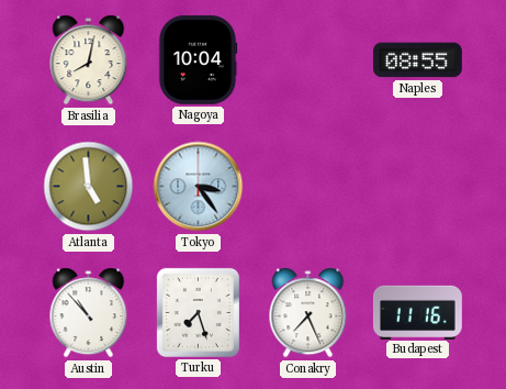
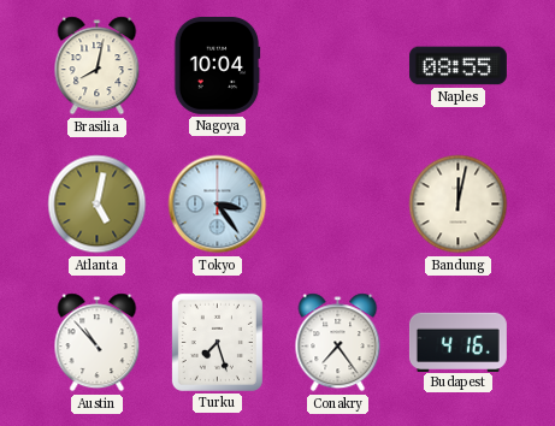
Atlanta: 4:59 -> 5:02 (98, 205)
Bandung: none -> 12:02 (459, 205)
Conakry: 7:26 -> 7:24 (338, 343)
Budapest: 11:16 -> 4:16 (457, 342)
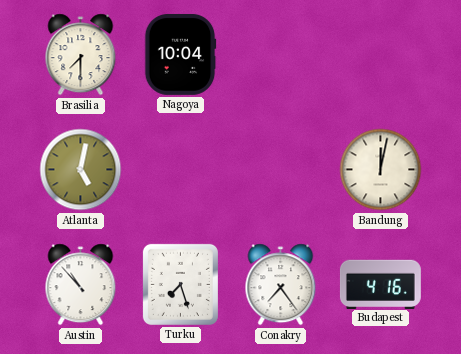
Brasilia: 8:02 -> 7:30 (81, 55)
Naples: 08:55 -> none (457, 66)
Tokyo: 3:24 -> none (218, 205)
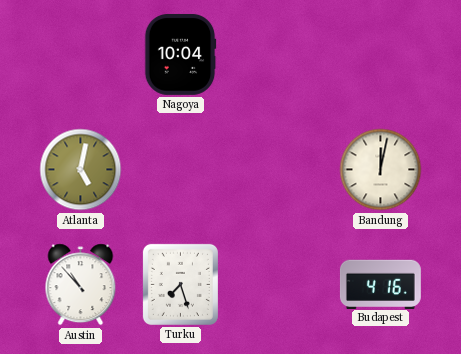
Brasilia: 7:30 -> none (81, 55)
Conakry: 7:24 -> none (281, 285)
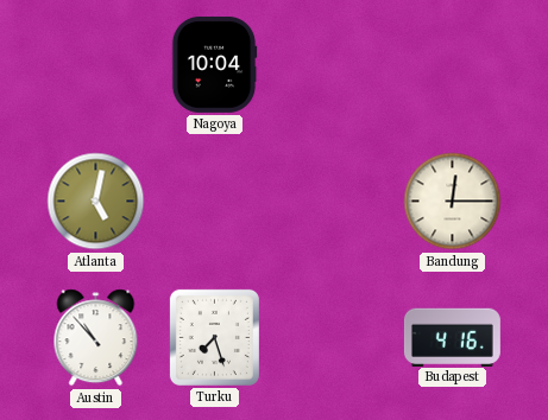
Bandung: 12:02 -> 12:15 (453, 202)
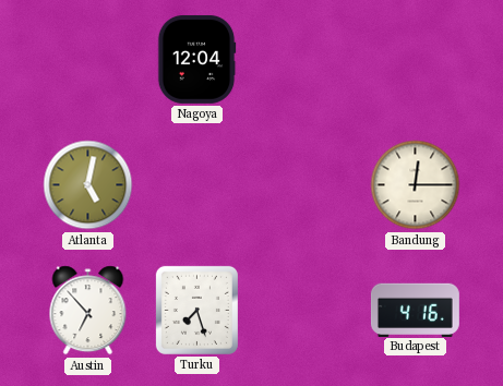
Nagoya: 10:04 -> 12:04 (196, 59)
Austin: 10:53 -> 6:53 (88, 311)
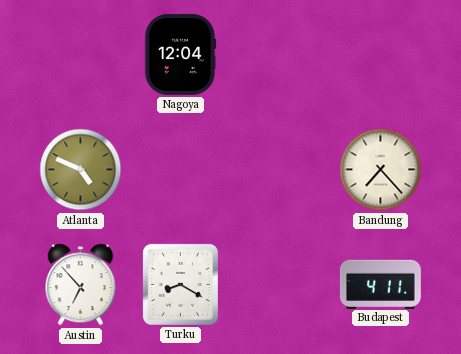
Atlanta: 5:02 -> 4:49 (81, 170)
Bandung: 12:15 -> 7:23 (381, 170)
Turku: 7:27 -> 8:20 (180, 284)
Budapest: 4:16 -> 4:11 (380, 284)
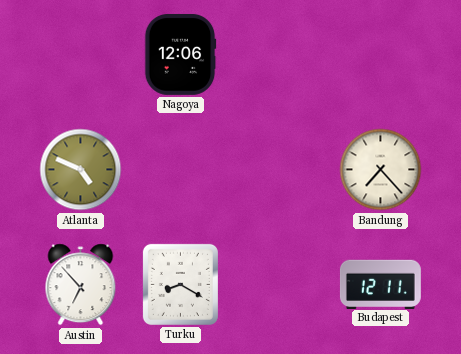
Nagoya: 12:04 -> 12:06 (180, 54)
Budapest: 4:11 -> 12:11 (380, 284)
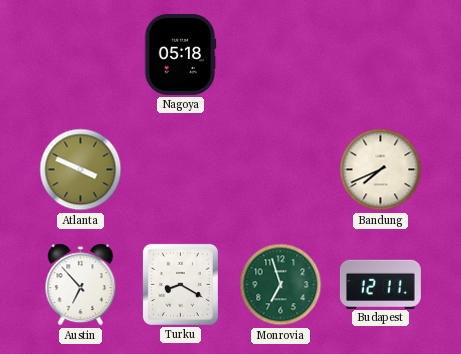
Nagoya: 12:06 -> 05:18 (180, 54)
Atlanta: 4:49 -> 3:49 (81, 170)
Bandung: 7:23 -> 7:41 (381, 170)
Monrovia: none -> 6:57 (281, 285)
